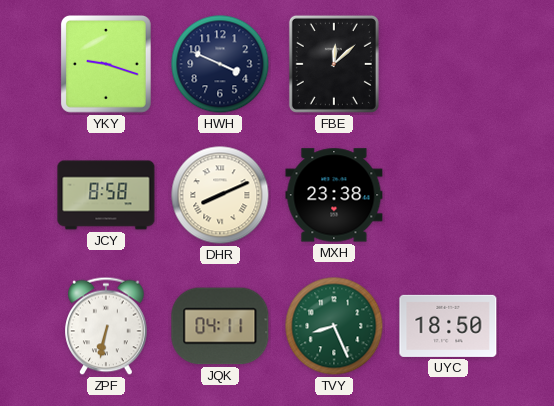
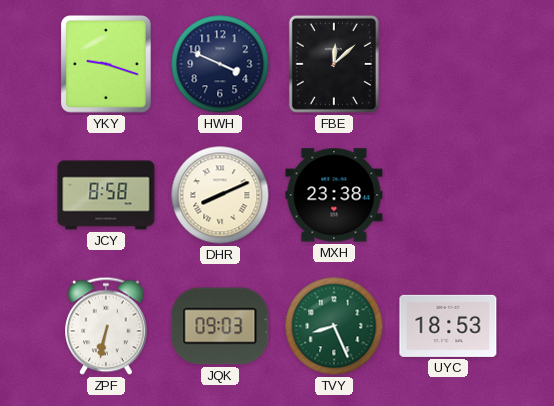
JQK: 04:11 -> 09:03 (220, 326)
UYC: 18:50 -> 18:53 (448, 326)
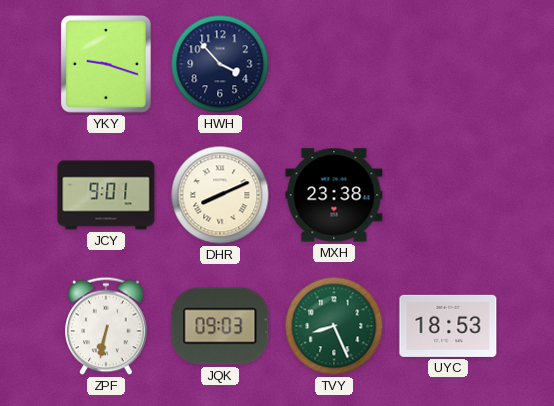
HWH: 3:49 -> 3:53 (220, 64)
FBE: 12:08 -> none (334, 64)
JCY: 8:58 -> 9:01 (106, 195)
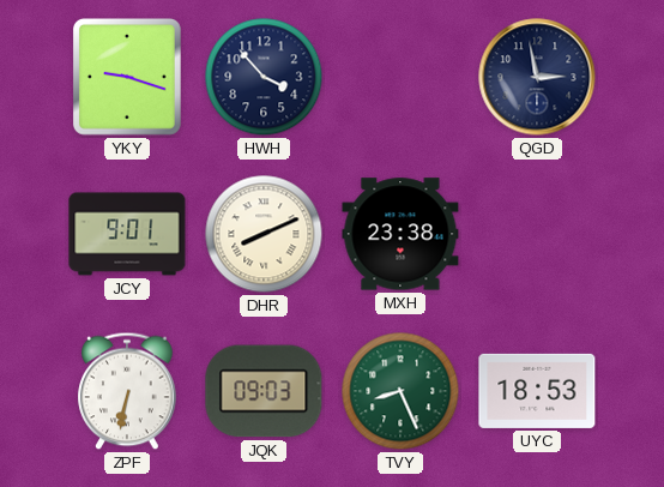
QGD: none -> 2:58 (537, 77)
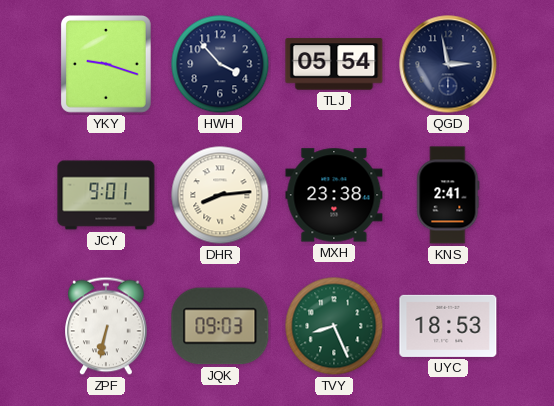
TLJ: none -> 05:54 (334, 64)
DHR: 8:11 -> 8:14 (220, 195)
KNS: none -> 2:41 (448, 195)
